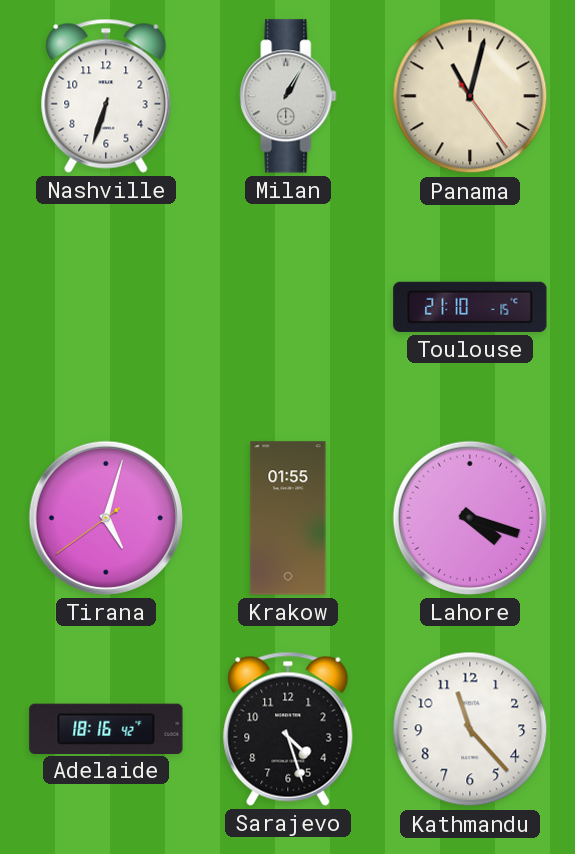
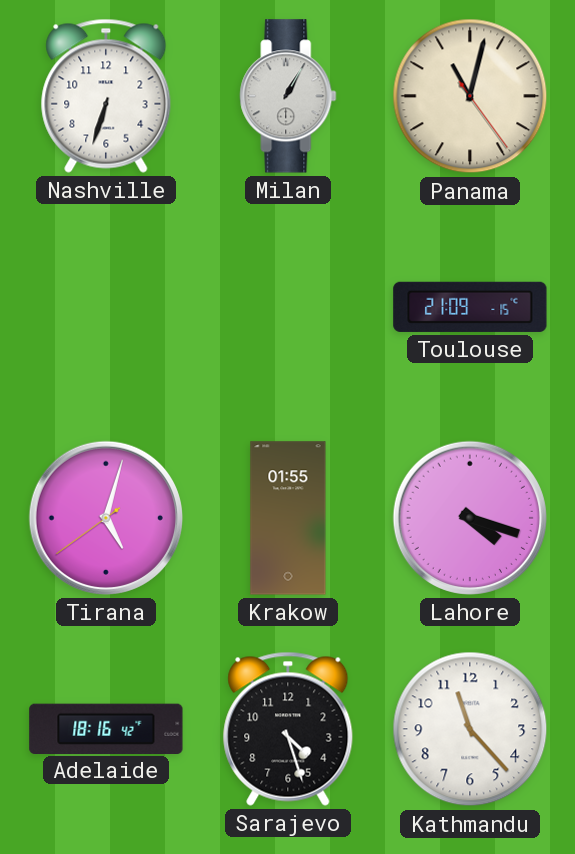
Toulouse: 21:10 -> 21:09 (470, 307)
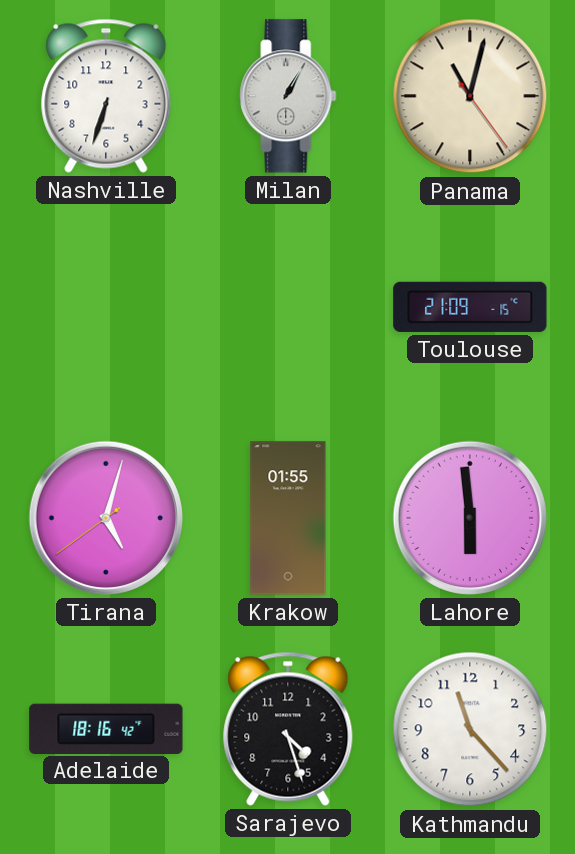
Lahore: 4:18 -> 5:59 (470, 518)
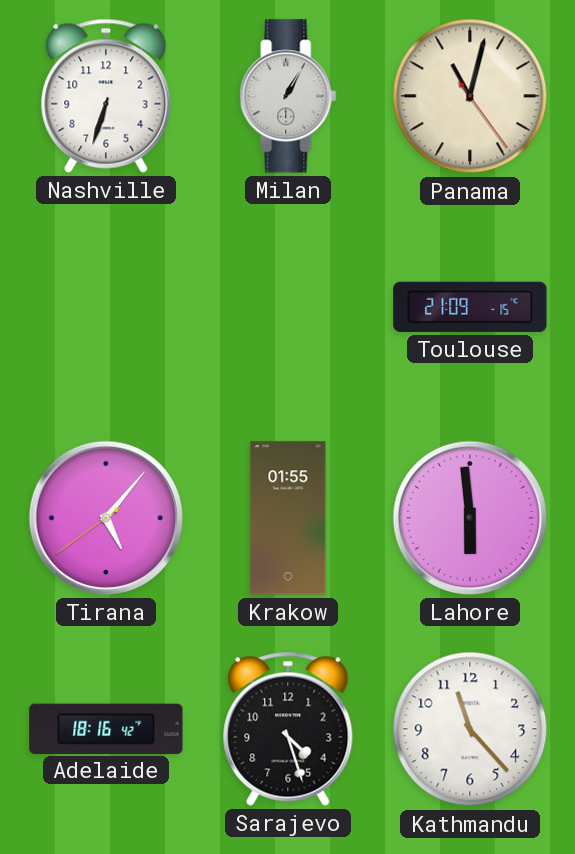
Tirana: 5:02 -> 5:06 (106, 518)
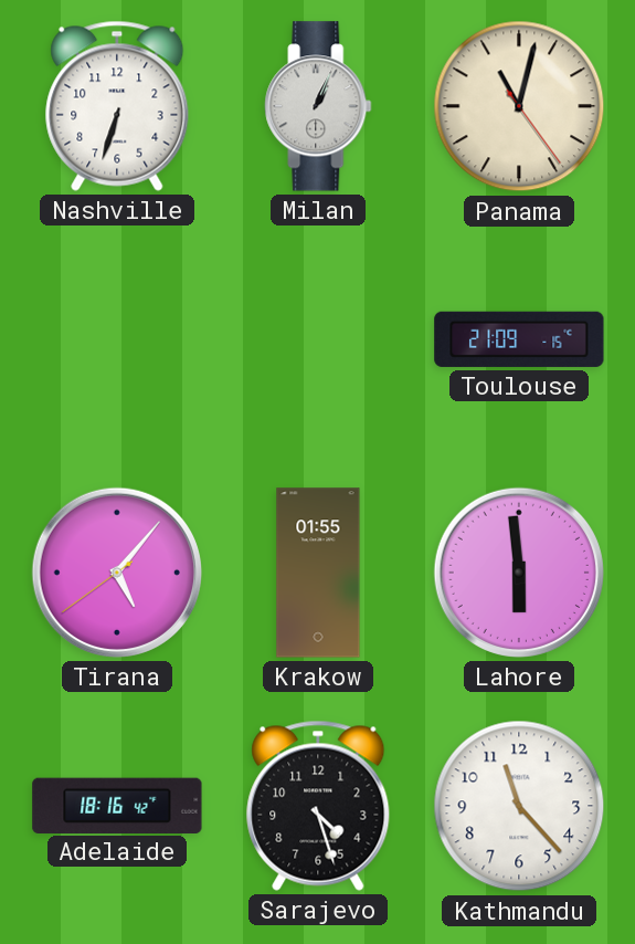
Milan: 1:05 -> 1:04 (318, 106)
